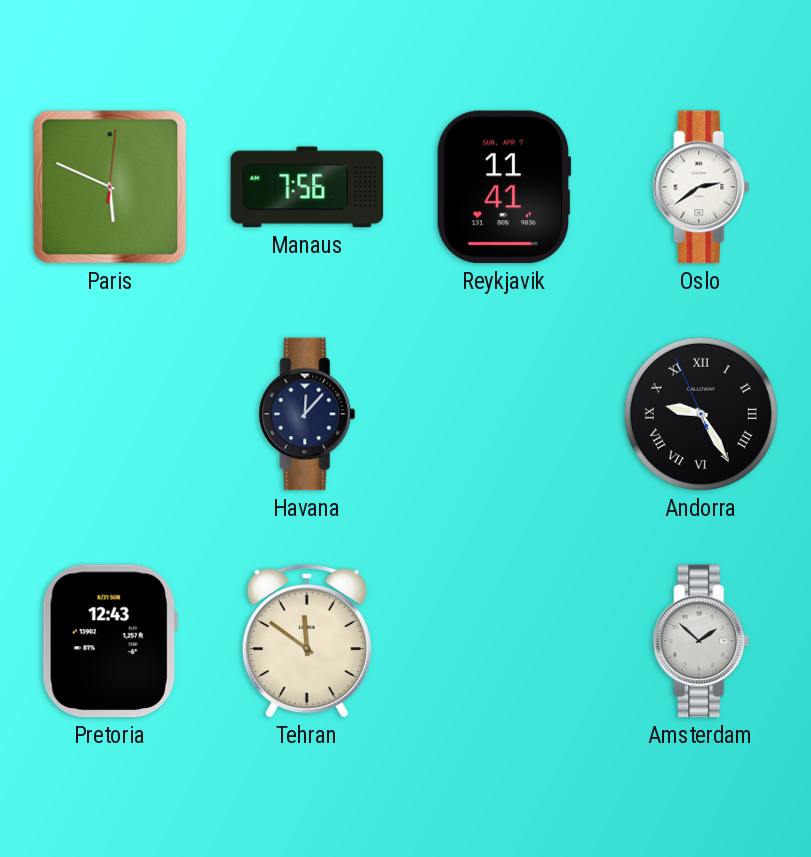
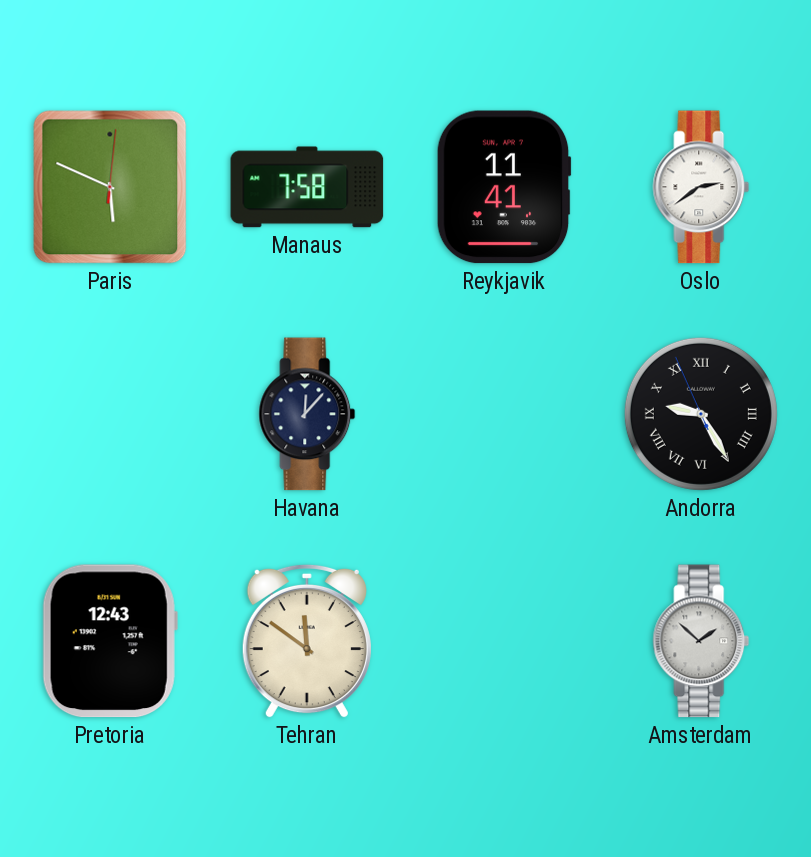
Manaus: 7:56 -> 7:58 (307, 187)
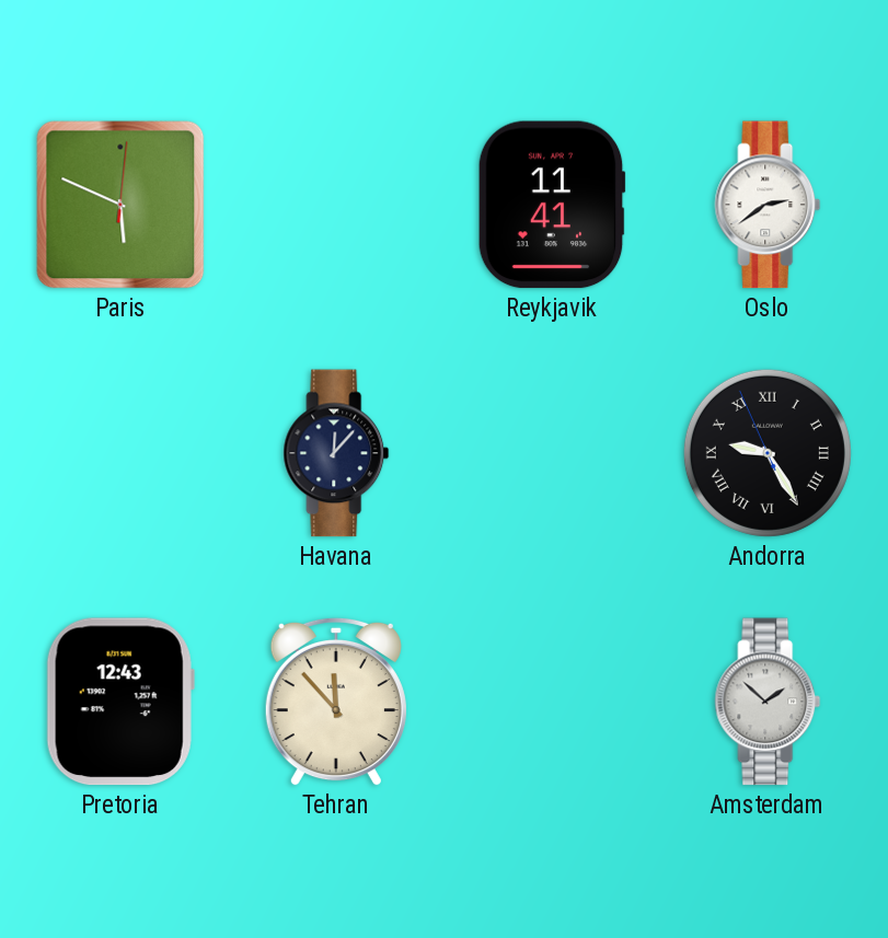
Manaus: 7:58 -> none (307, 187)
Tehran: 11:51 -> 11:53 (336, 702)
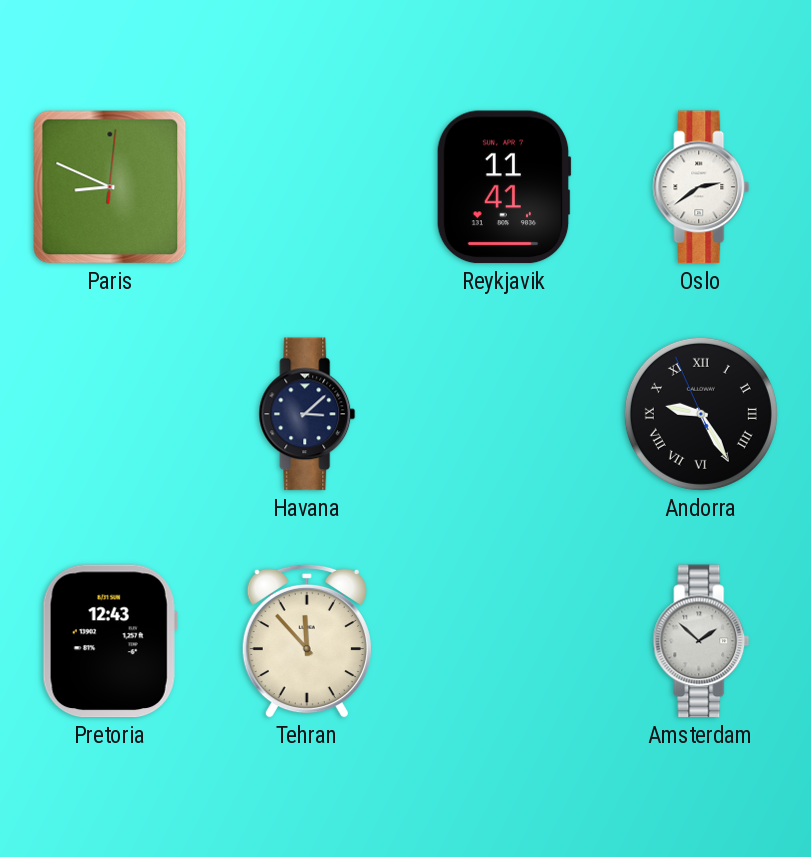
Paris: 5:49 -> 8:49 (110, 187)
Havana: 12:07 -> 3:08 (307, 414)
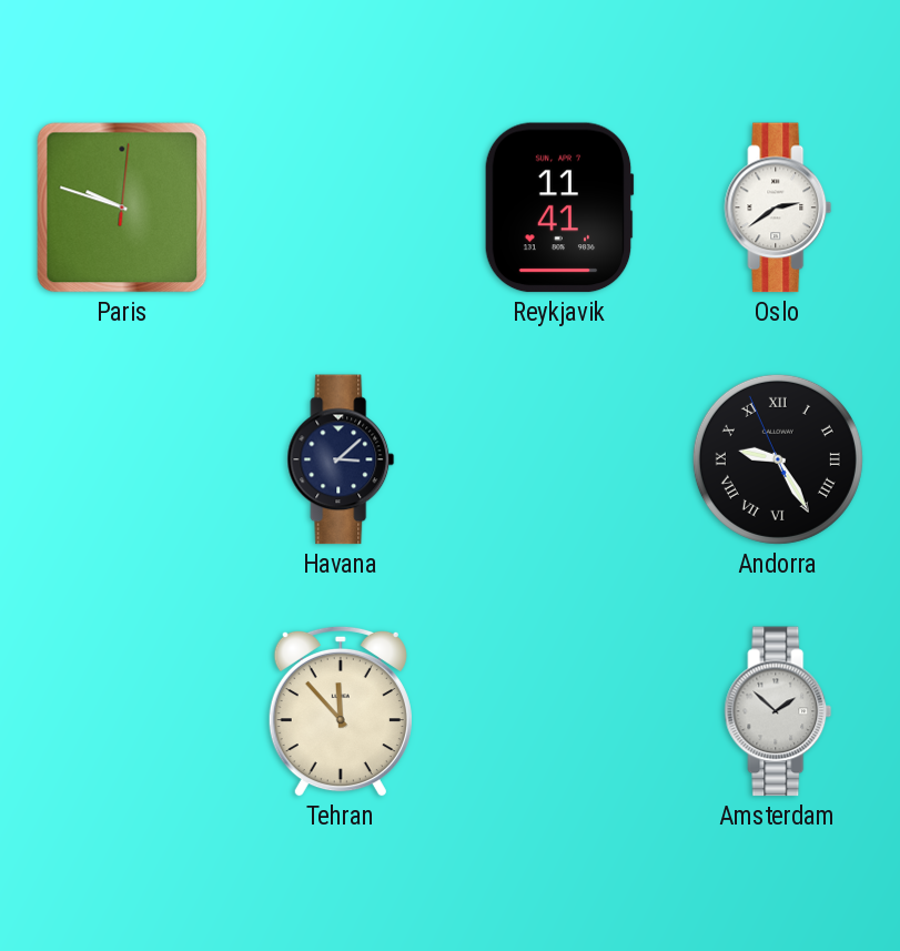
Paris: 8:49 -> 9:48 (122, 208)
Pretoria: 12:43 -> none (110, 641)
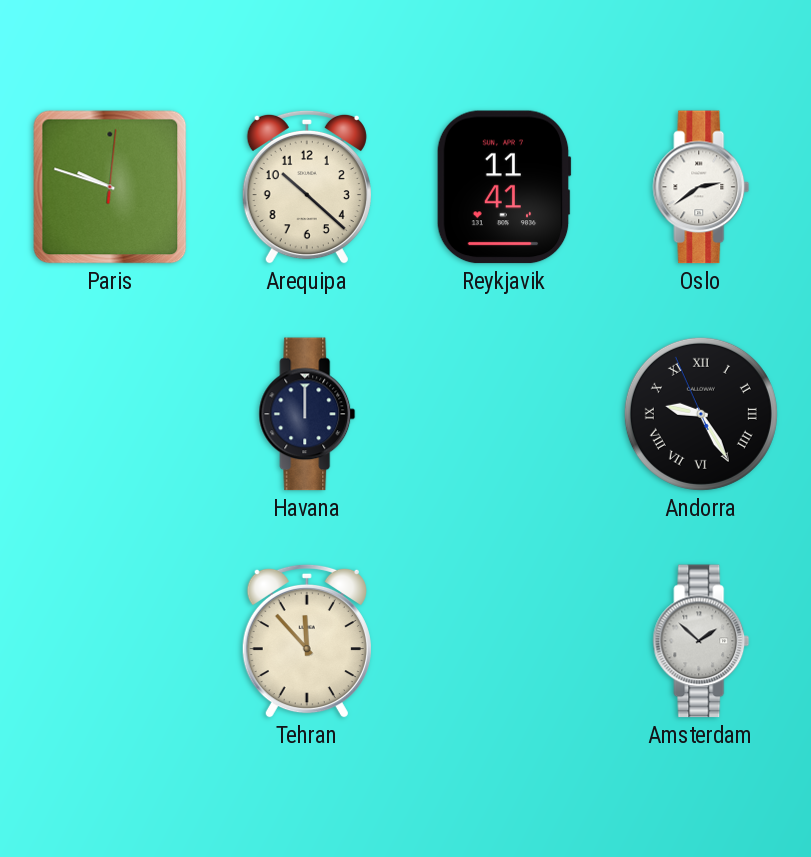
Arequipa: none -> 10:22 (307, 187)
Havana: 3:08 -> 12:00 (307, 414)
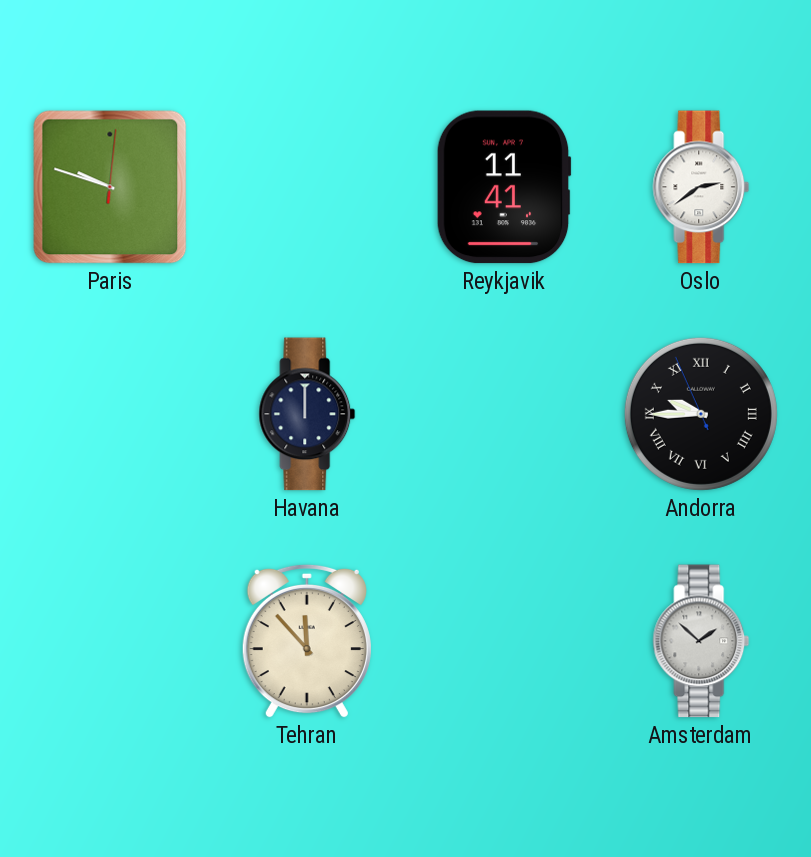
Arequipa: 10:22 -> none (307, 187)
Andorra: 9:24 -> 9:44 (701, 414)
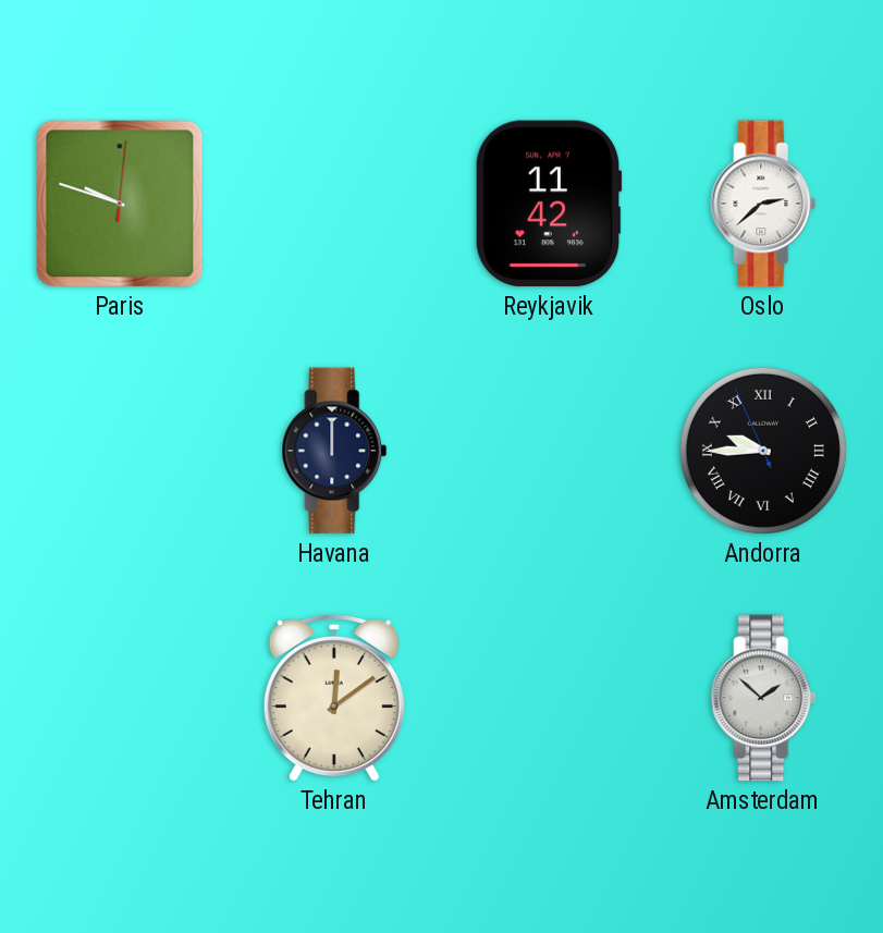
Reykjavik: 11:41 -> 11:42 (549, 204)
Oslo: 2:39 -> 2:38 (763, 204)
Tehran: 11:53 -> 12:09 (334, 698)
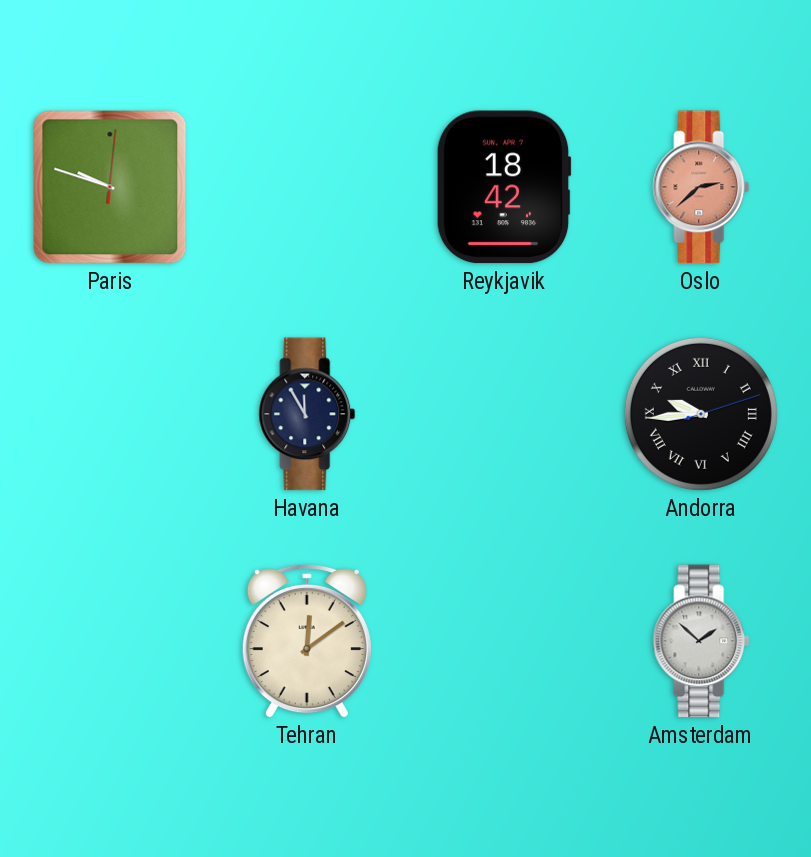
Reykjavik: 11:42 -> 18:42 (504, 187)
Oslo dial: white -> salmon (701, 187)
Havana: 12:00 -> 11:55 (307, 414)
Andorra: 9:44:56 -> 9:44:12 (701, 414)
